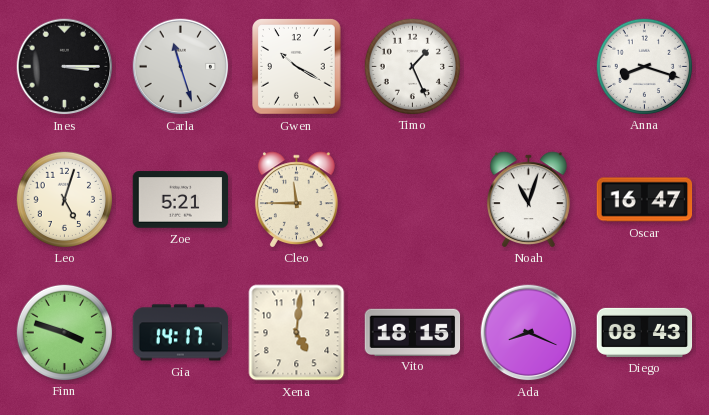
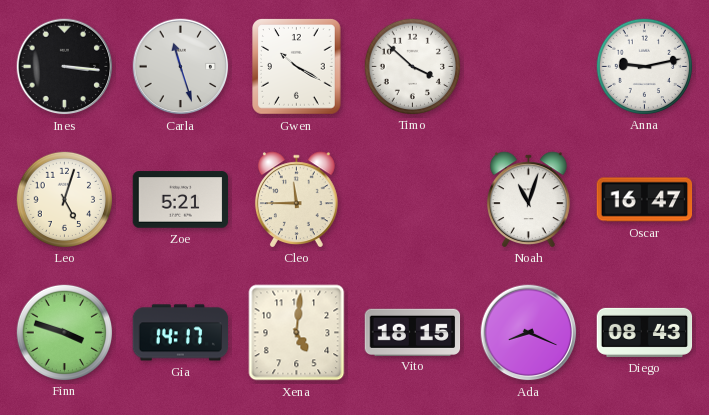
Ines: 3:15 -> 3:16 (65, 67)
Timo: 1:26 -> 3:52 (412, 66)
Anna: 8:18 -> 9:13 (644, 66)
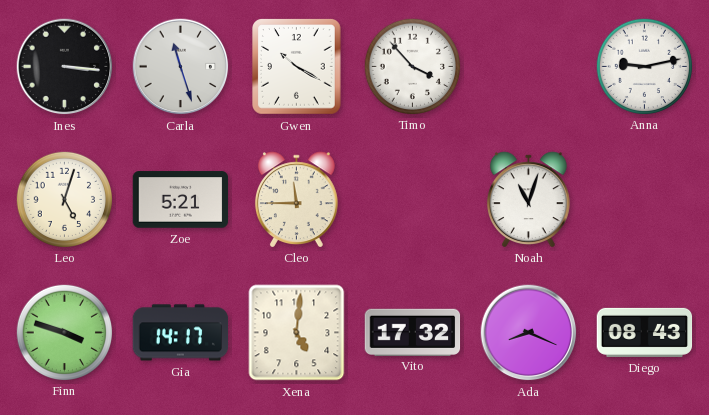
Timo: 3:52 -> 3:53 (412, 66)
Oscar: 16:47 -> none (645, 200)
Vito: 18:15 -> 17:32 (413, 332)
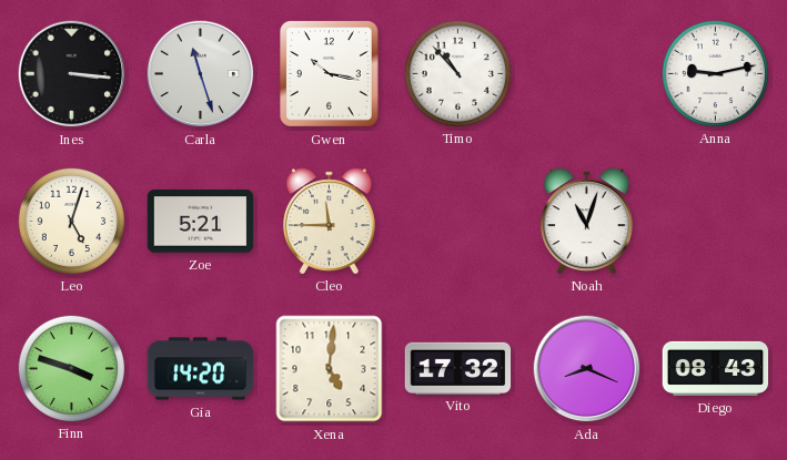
Gwen: 10:20 -> 10:17 (330, 74)
Timo: 3:53 -> 10:53 (457, 73)
Gia: 14:17 -> 14:20 (201, 369)
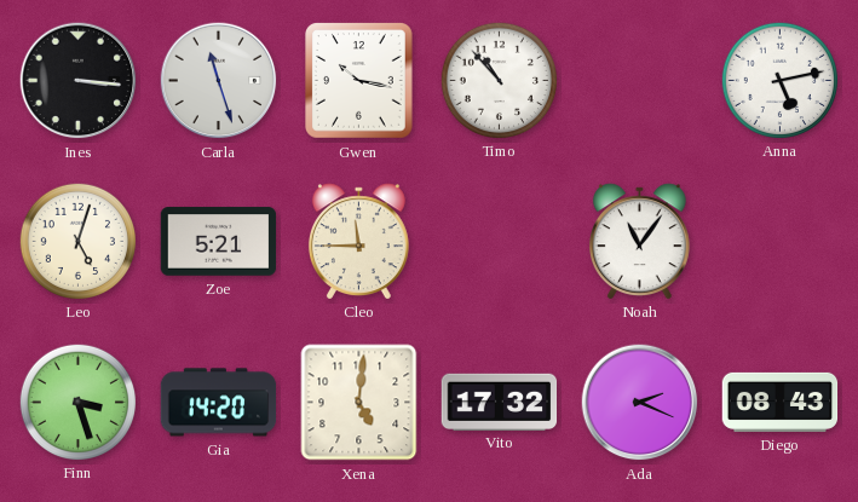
Anna: 9:13 -> 5:13 (779, 80)
Noah: 11:03 -> 11:06 (639, 241)
Finn: 3:48 -> 3:27 (77, 402)
Ada: 8:19 -> 2:19 (640, 403)
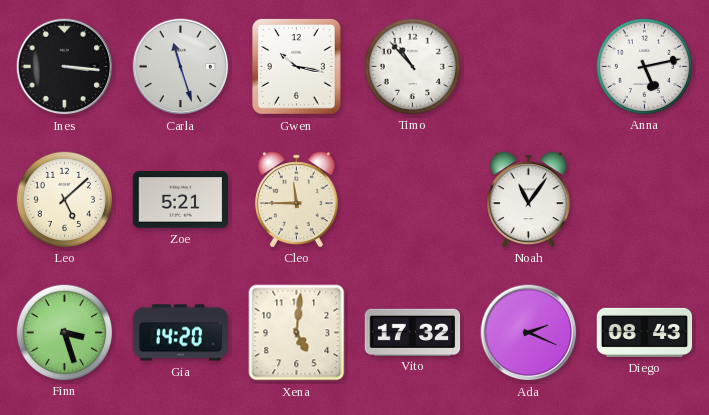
Leo: 5:03 -> 5:08 (64, 199)
